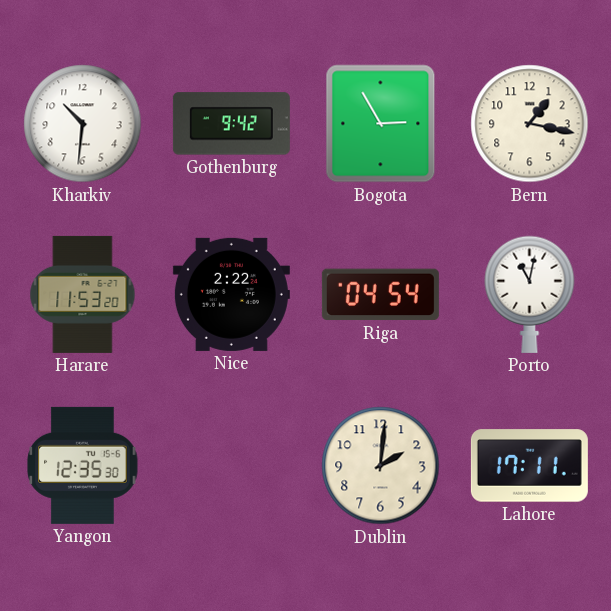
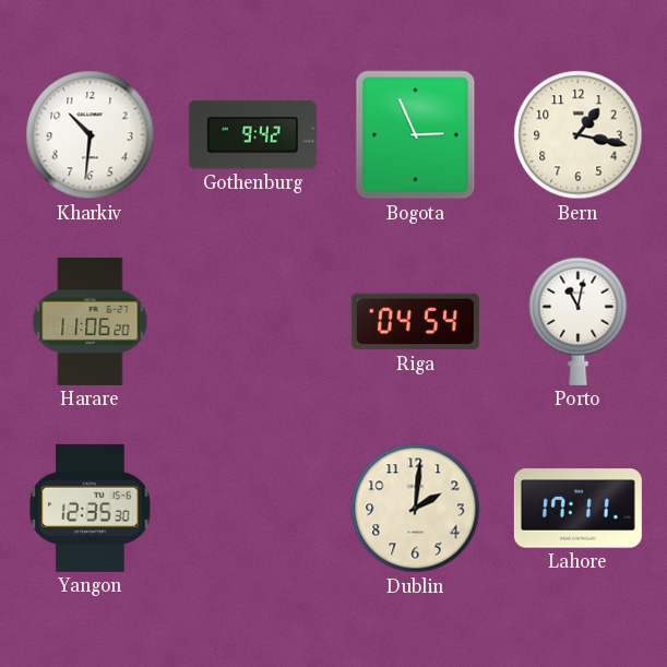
Bogota: 2:55 -> 2:56 (416, 135)
Harare: 11:53 -> 11:06 (91, 321)
Nice: 2:22 -> none (231, 294)
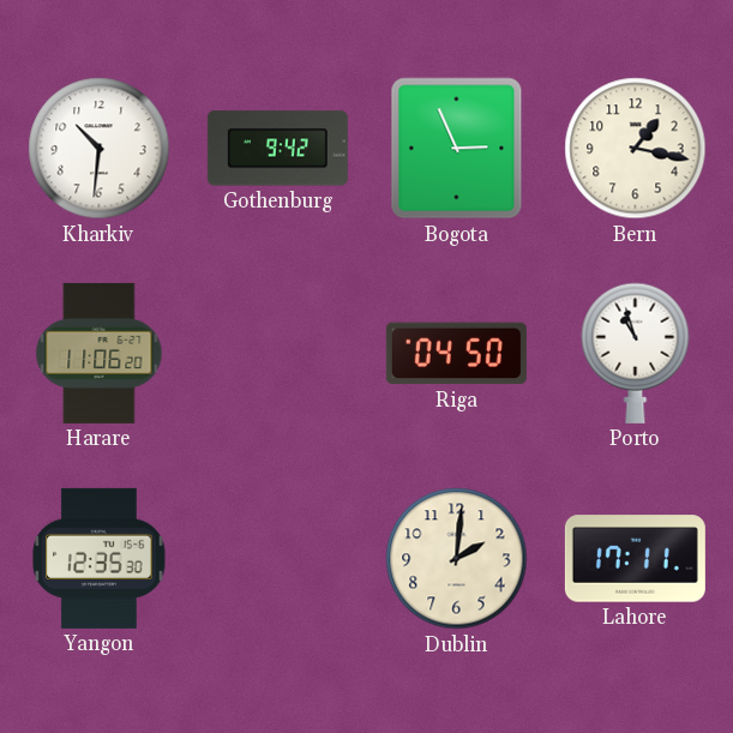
Riga: 04:54 -> 04:50 (456, 354)
Porto: 11:02 -> 10:57 (636, 353)
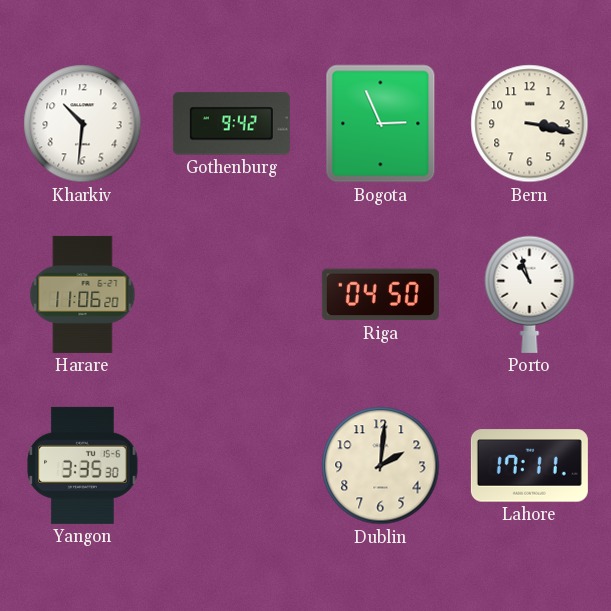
Bern: 1:17 -> 3:17 (530, 124)
Yangon: 12:35 -> 3:35 (83, 465)
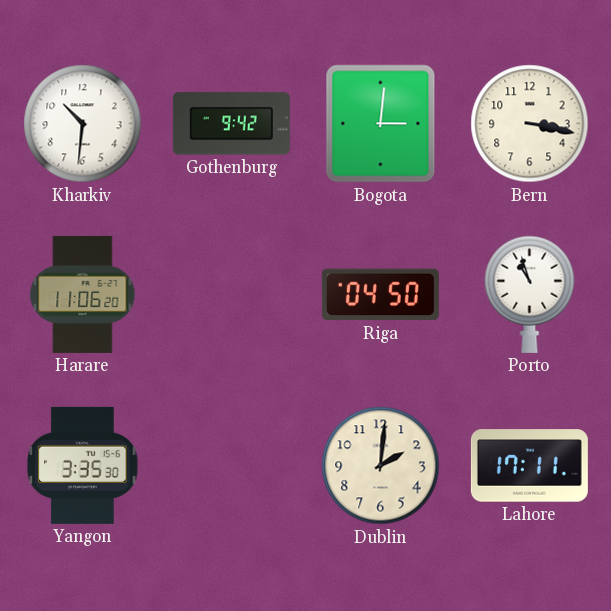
Bogota: 2:56 -> 3:01 (381, 124)
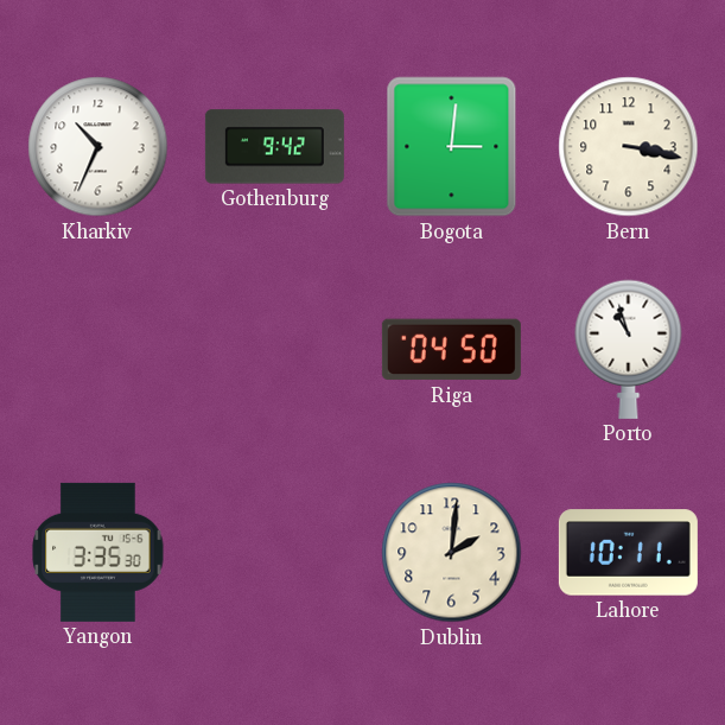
Kharkiv: 10:31 -> 10:34 (98, 147)
Harare: 11:06 -> none (83, 294)
Lahore: 17:11 -> 10:11 (628, 553)
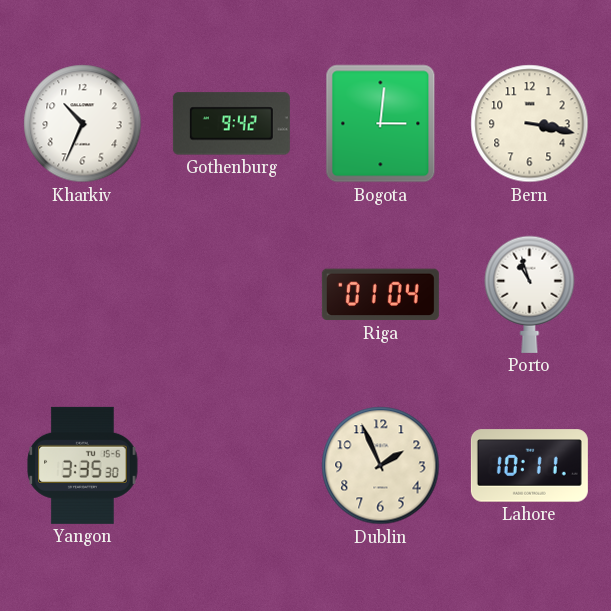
Riga: 04:50 -> 01:04 (380, 295)
Dublin: 2:01 -> 1:56 (381, 466)
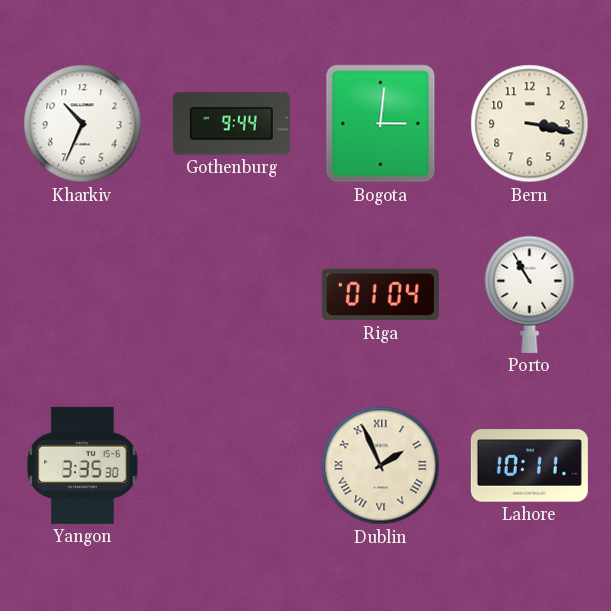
Gothenburg: 9:42 -> 9:44 (231, 124)
Porto: 10:57 -> 10:55 (530, 294)
Dublin numerals: Arabic -> Roman (381, 466)
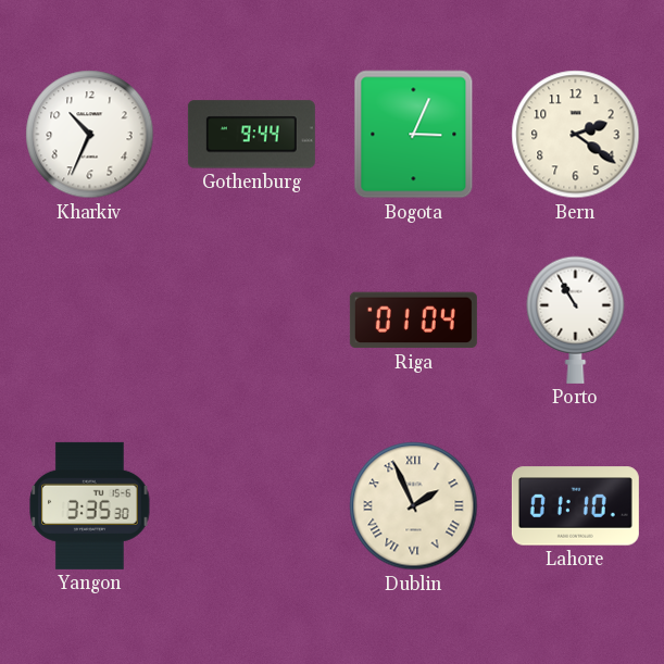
Bogota: 3:01 -> 3:04 (414, 135)
Bern: 3:17 -> 2:21 (576, 135)
Lahore: 10:11 -> 01:10 (575, 506)
